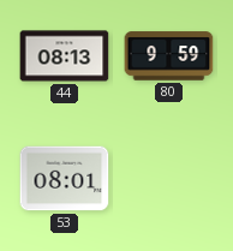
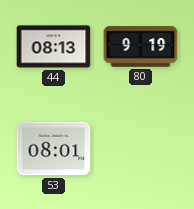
80: 9:59 -> 9:19 (141, 47)
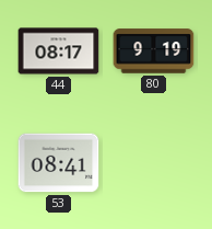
44: 08:13 -> 08:17 (59, 51)
53: 08:01 -> 08:41 (59, 163)
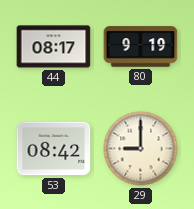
53: 08:41 -> 08:42 (54, 149)
29: none -> 9:00 (141, 149)
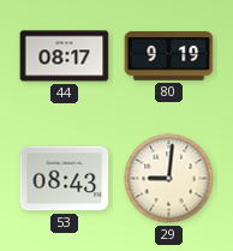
53: 08:42 -> 08:43 (65, 179)
29: 9:00 -> 9:01 (169, 179)
